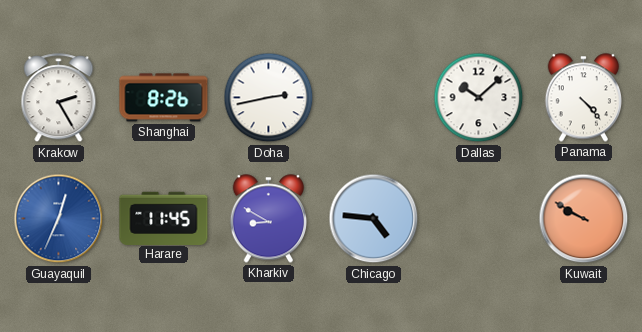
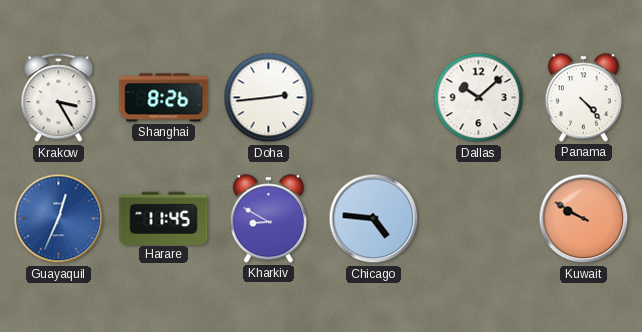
Krakow: 2:25 -> 3:25 (59, 98)
Doha: 2:43 -> 2:44 (269, 98)
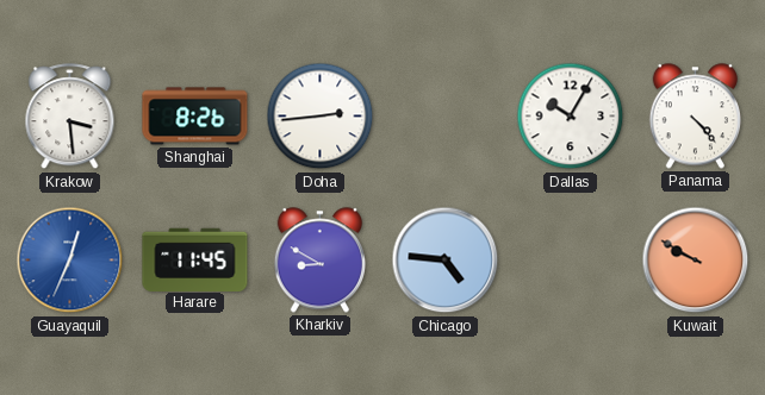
Krakow: 3:25 -> 3:29 (70, 117)
Dallas: 10:08 -> 10:05 (571, 117)
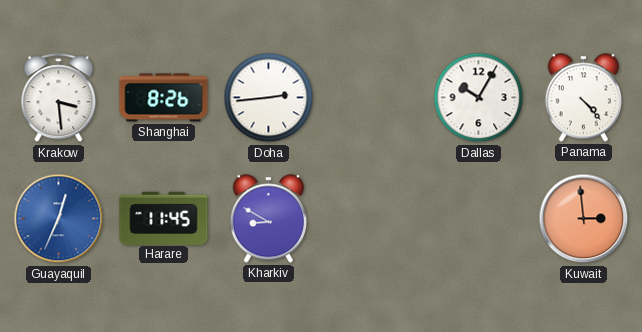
Chicago: 4:46 -> none (446, 261)
Kuwait: 9:50 -> 2:59 (584, 219)
